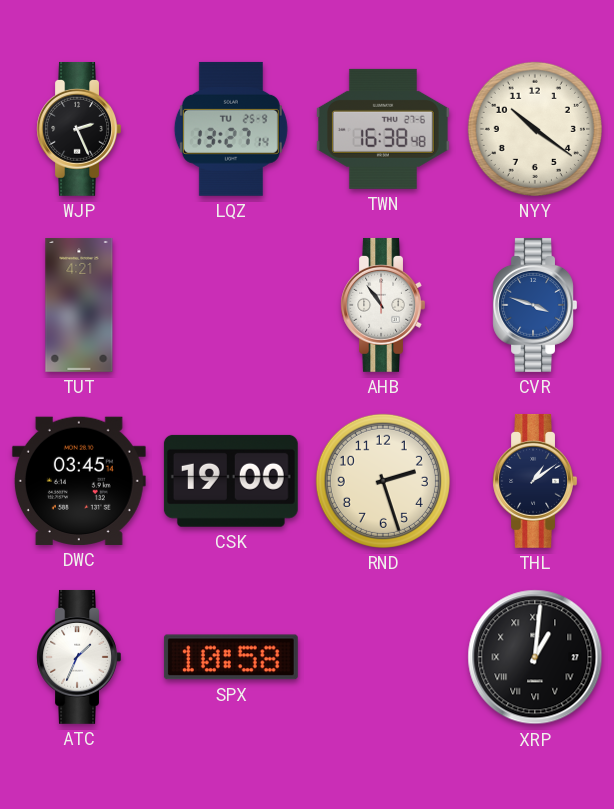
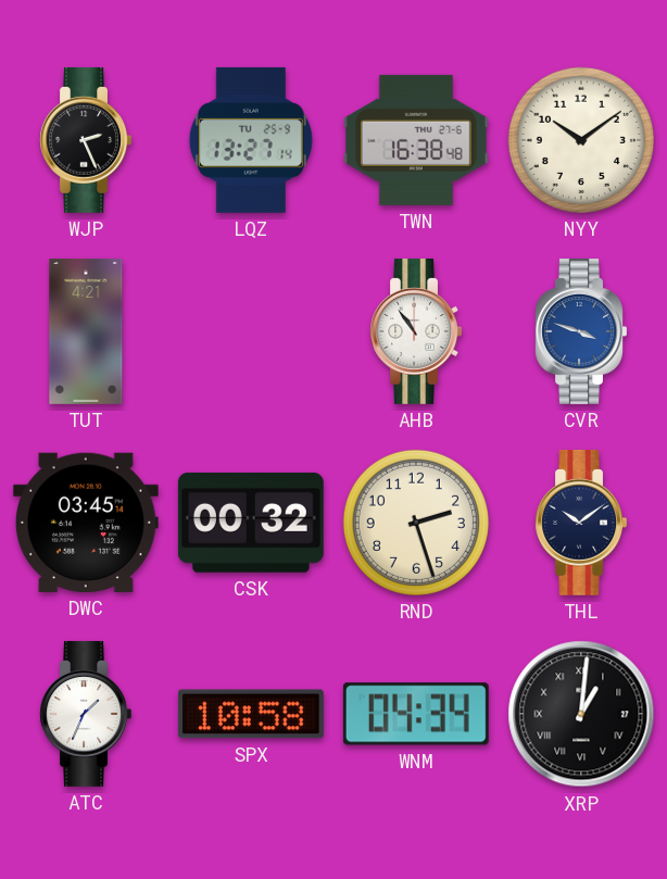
NYY: 10:21 -> 10:09 (581, 140)
CSK: 19:00 -> 00:32 (251, 523)
THL: 1:09 -> 10:09 (581, 523)
WNM: none -> 04:34 (416, 714)
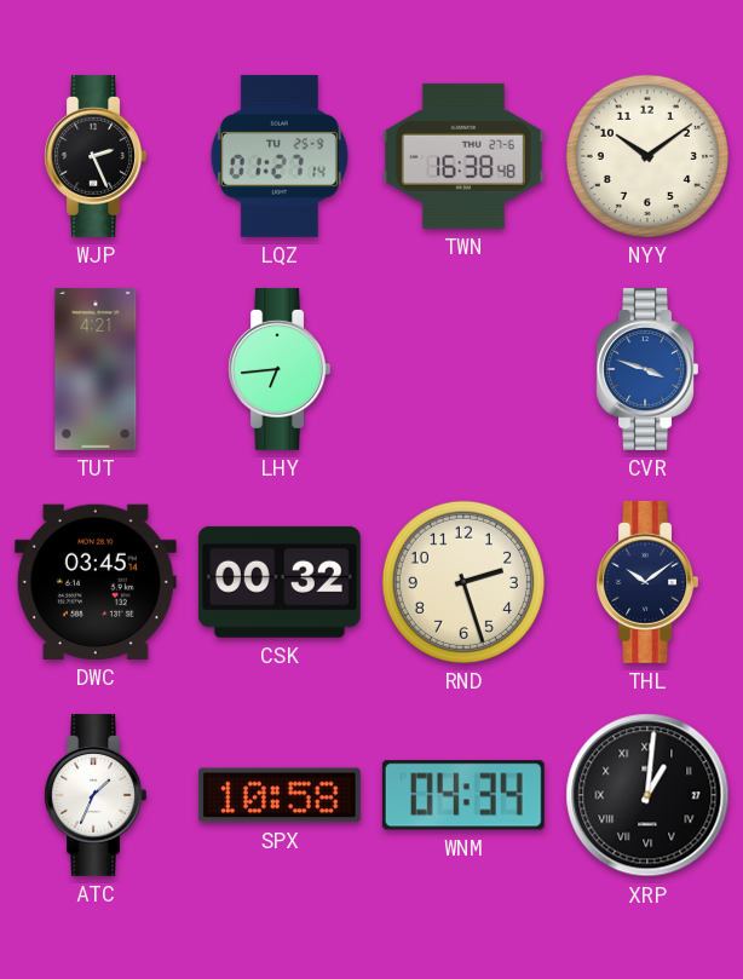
LQZ: 13:27 -> 01:27 (280, 156)
LHY: none -> 6:44 (280, 369)
AHB: 10:54 -> none (416, 331)
